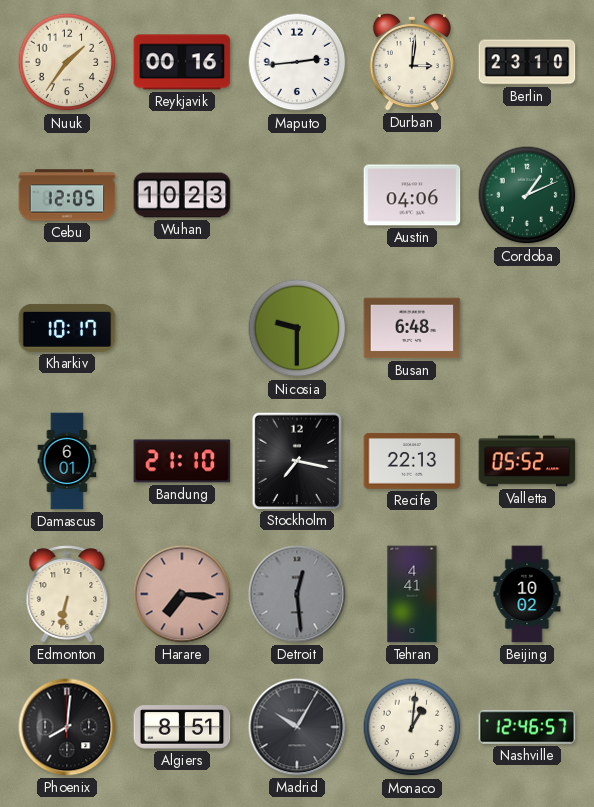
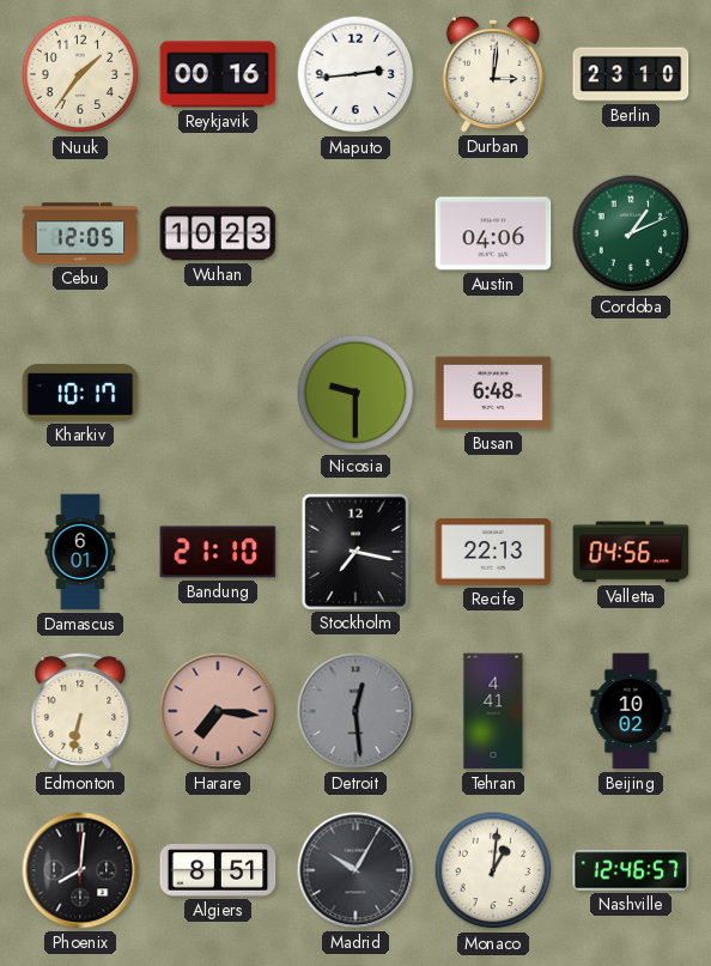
Valletta: 05:52 -> 04:56 (631, 552)
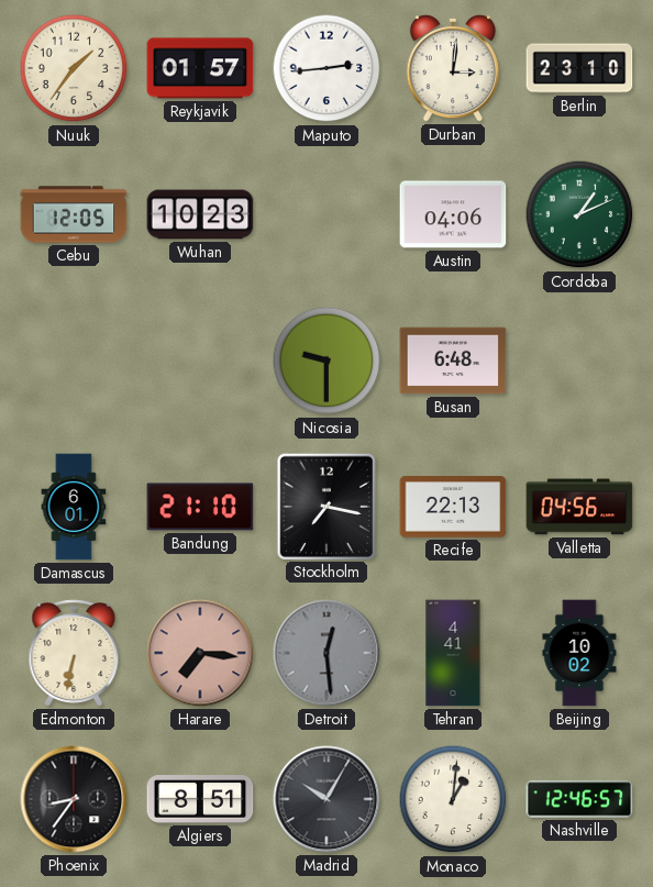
Reykjavik: 00:16 -> 01:57 (200, 68)
Kharkiv: 10:17 -> none (80, 393)
Phoenix: 8:01 -> 8:36 (74, 799)
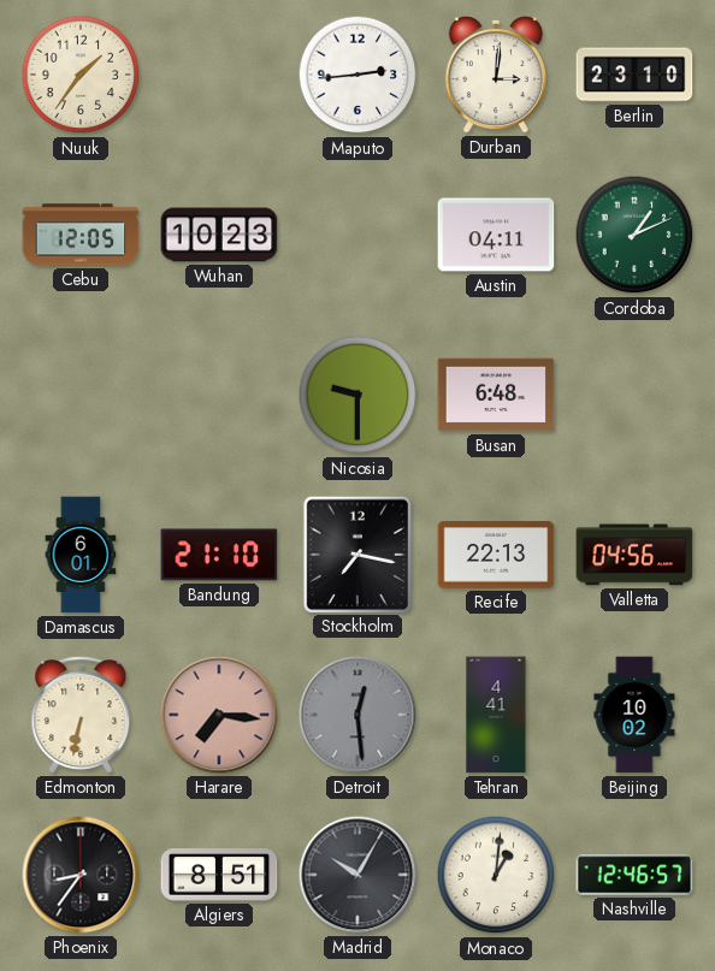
Reykjavik: 01:57 -> none (200, 68)
Austin: 04:06 -> 04:11 (496, 235)
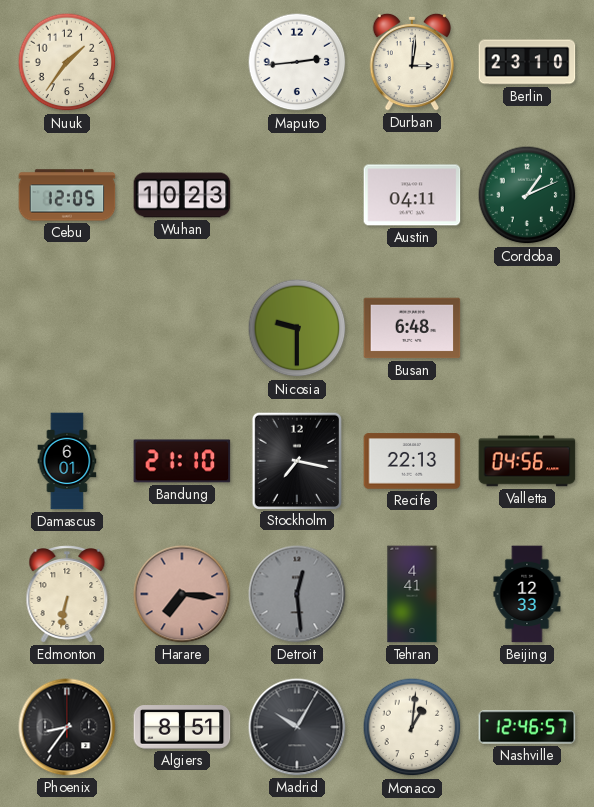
Beijing: 10:02 -> 12:33 (527, 594)
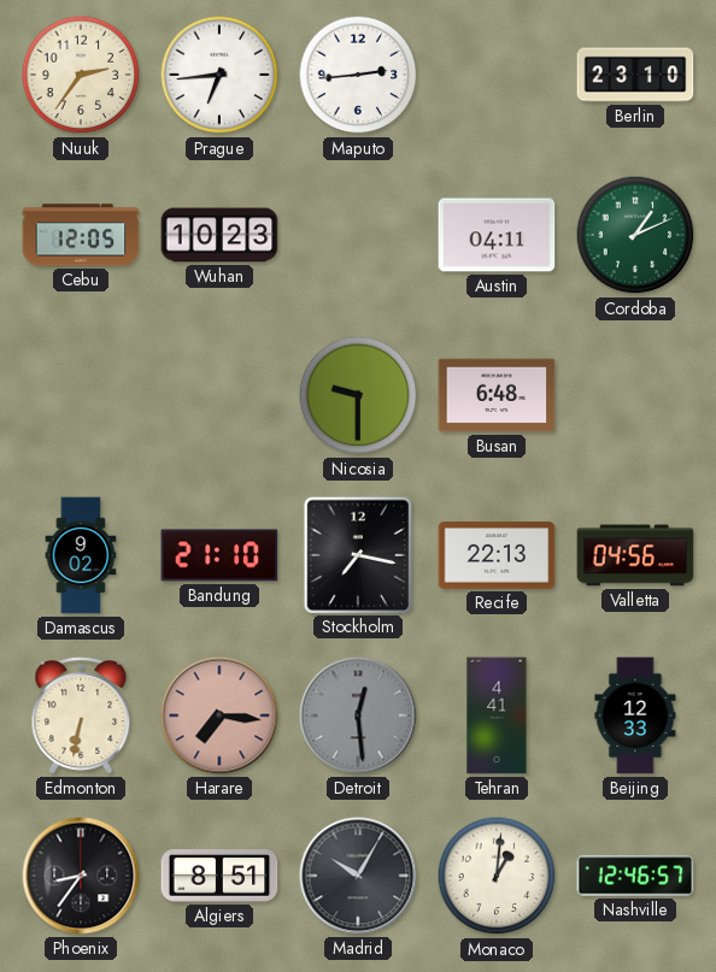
Nuuk: 1:36 -> 2:36 (81, 75)
Prague: none -> 6:44 (219, 75)
Durban: 3:01 -> none (411, 62)
Damascus: 6:01 -> 9:02 (81, 555)
